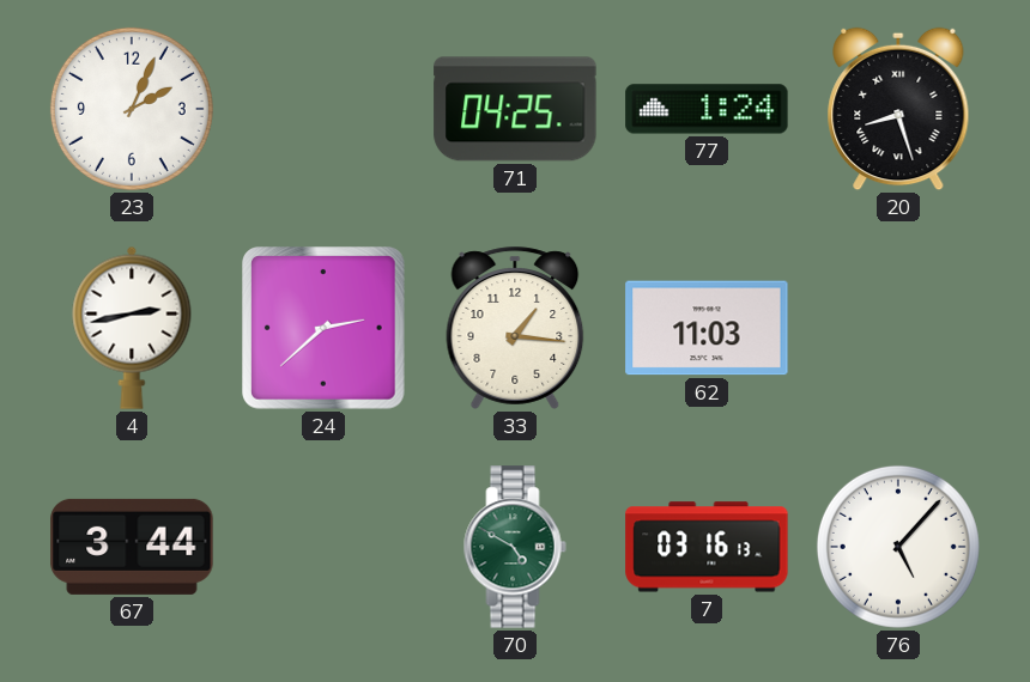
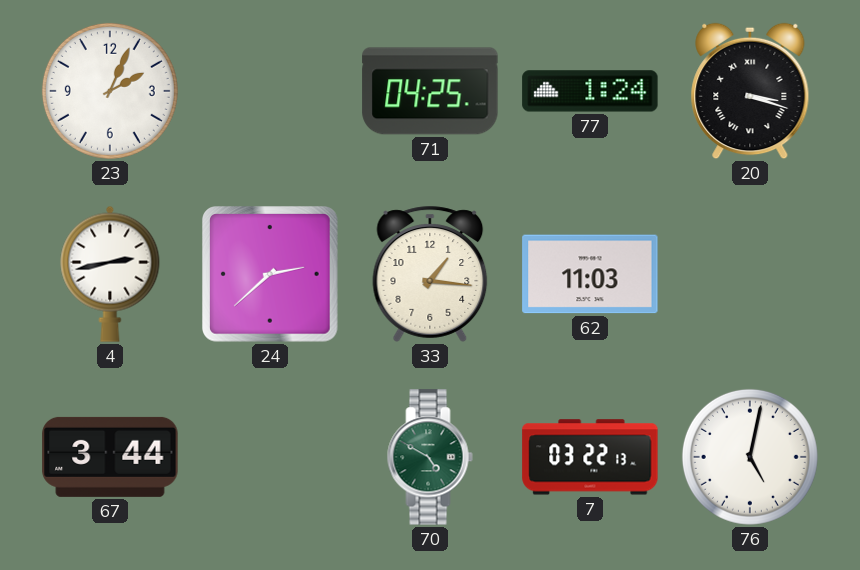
20: 8:27 -> 3:18 (750, 91)
7: 03:16 -> 03:22 (590, 457)
76: 5:07 -> 5:02 (750, 457)
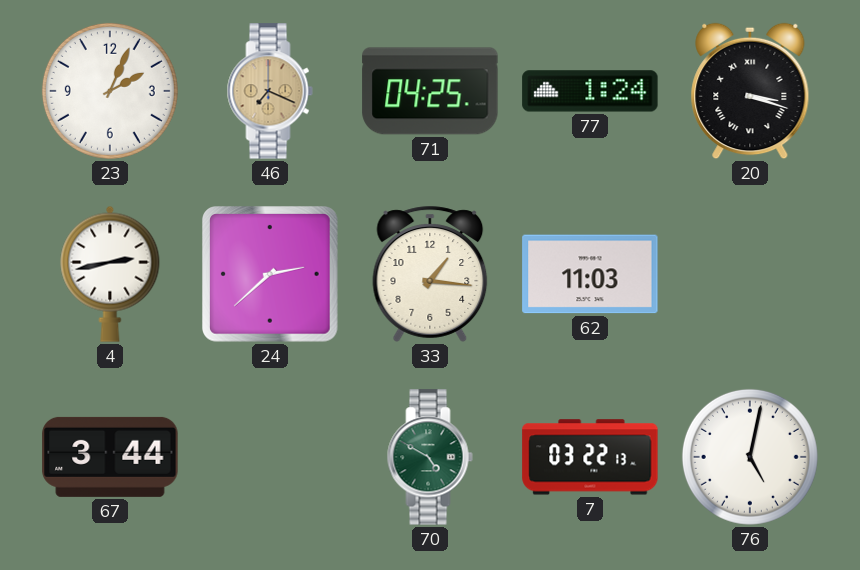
46: none -> 7:19 (270, 91)
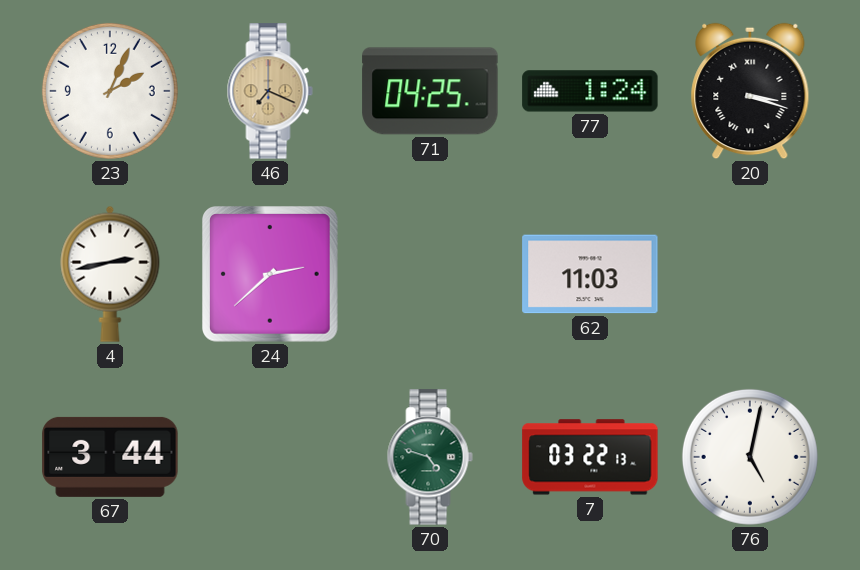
33: 1:16 -> none (430, 274)
70: 4:50 -> 4:48 (430, 457)
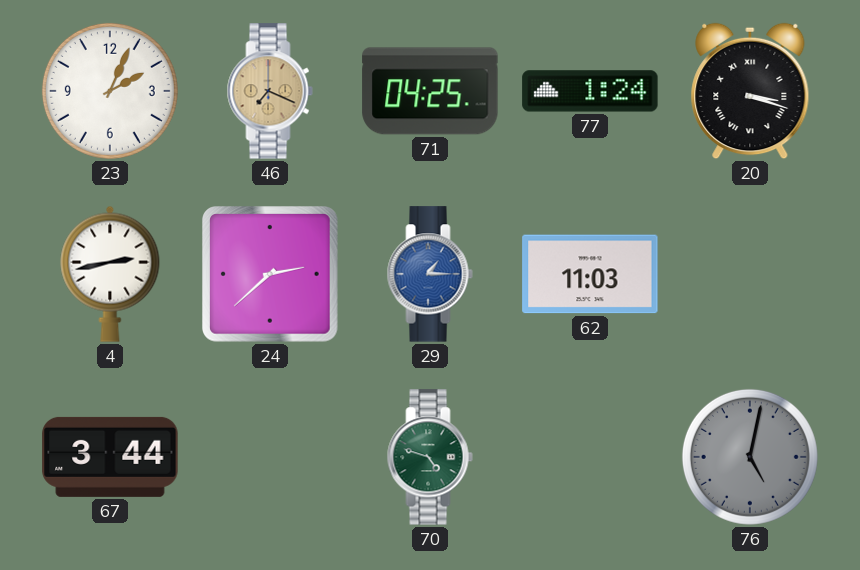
29: none -> 1:15 (430, 274)
7: 03:22 -> none (590, 457)
76 dial: white -> grey (750, 457)
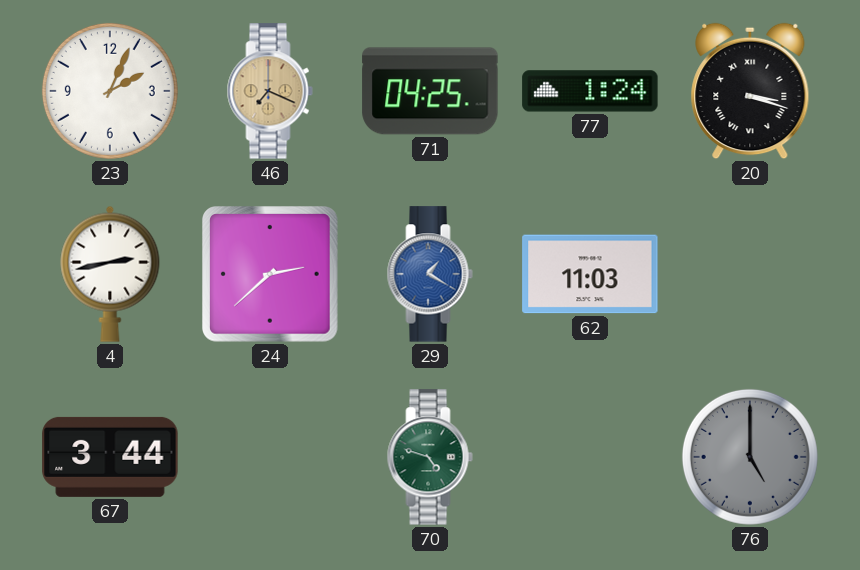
29: 1:15 -> 1:20 (430, 274)
76: 5:02 -> 5:00 (750, 457)
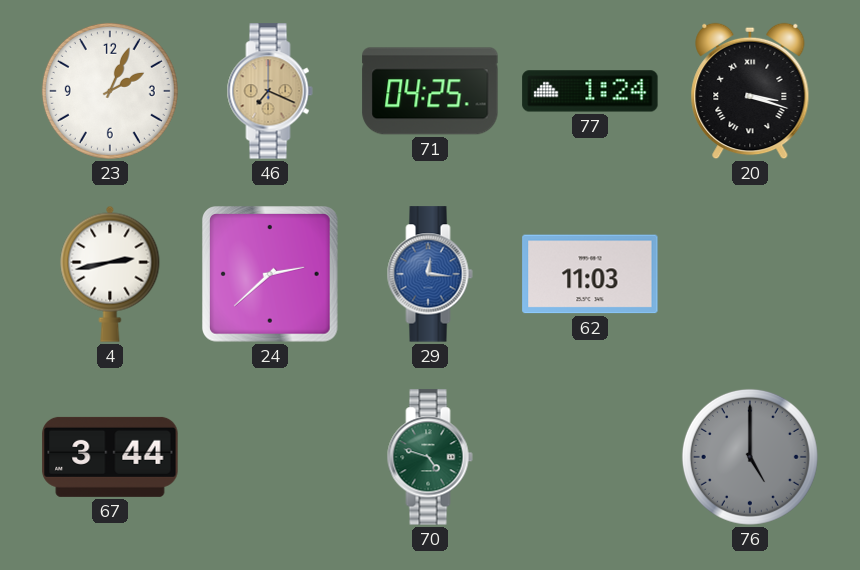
29: 1:20 -> 12:16 (430, 274)
